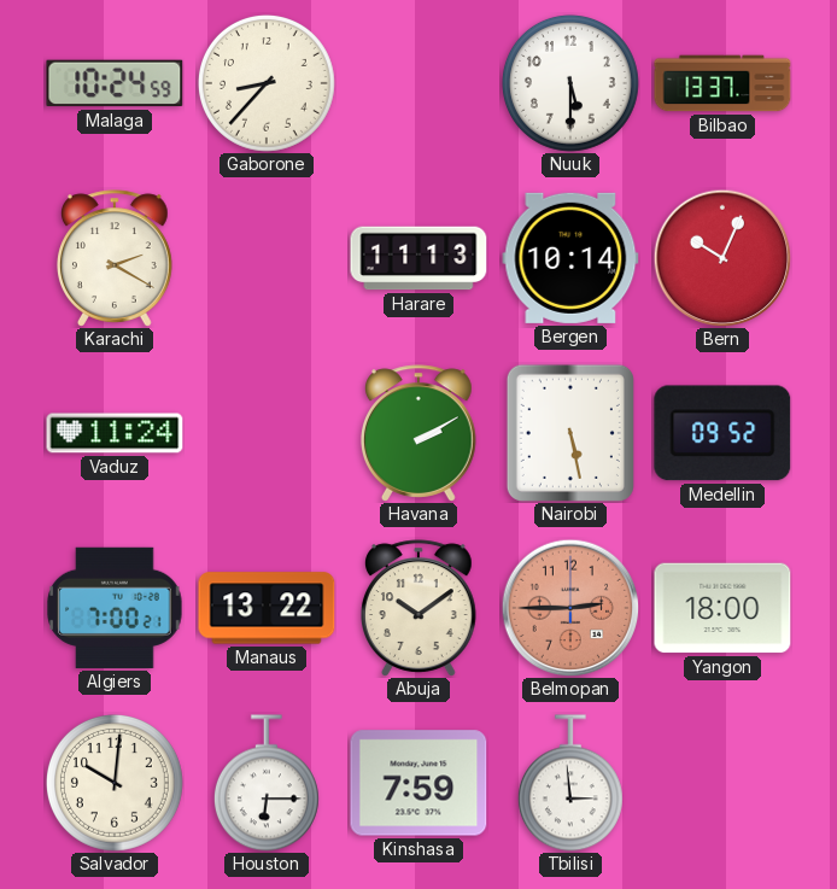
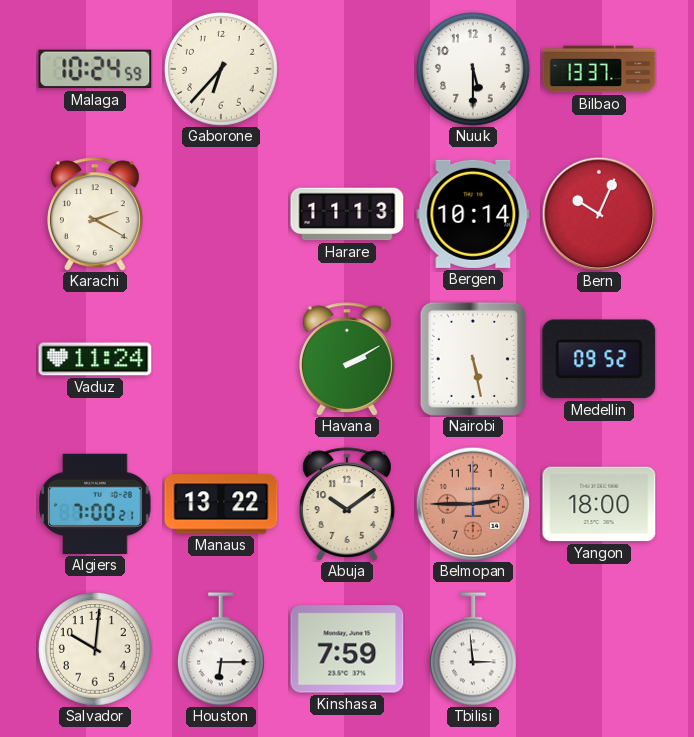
Gaborone: 8:37 -> 6:37 (221, 69)
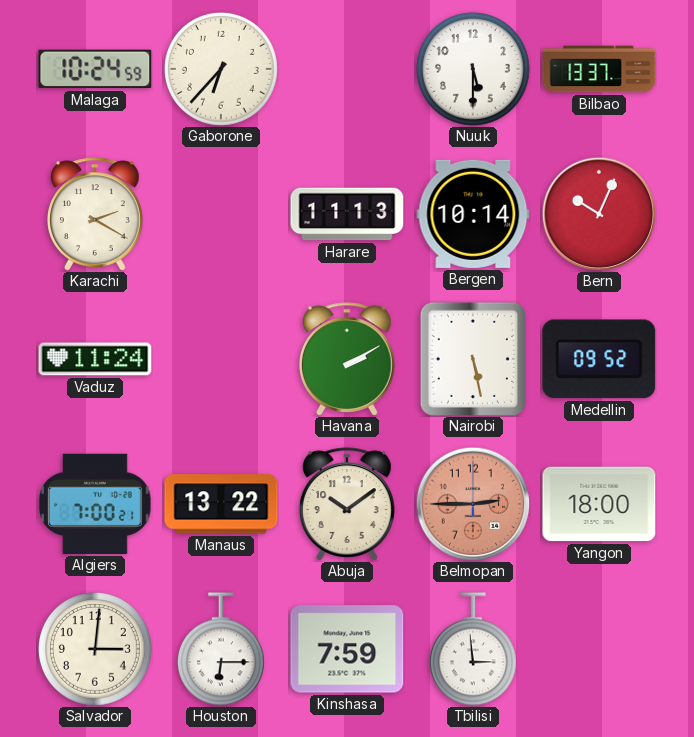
Salvador: 10:01 -> 3:01 (95, 649)
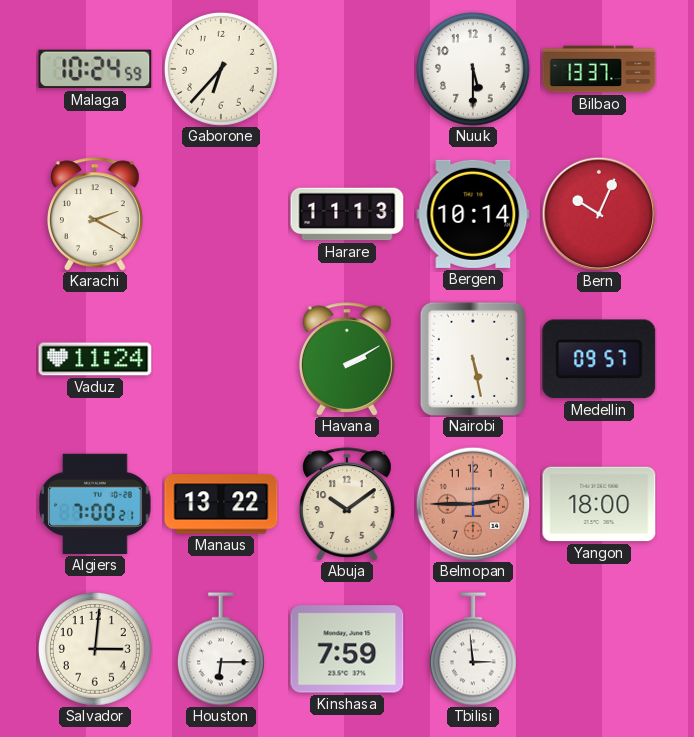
Medellin: 09:52 -> 09:57 (599, 359)
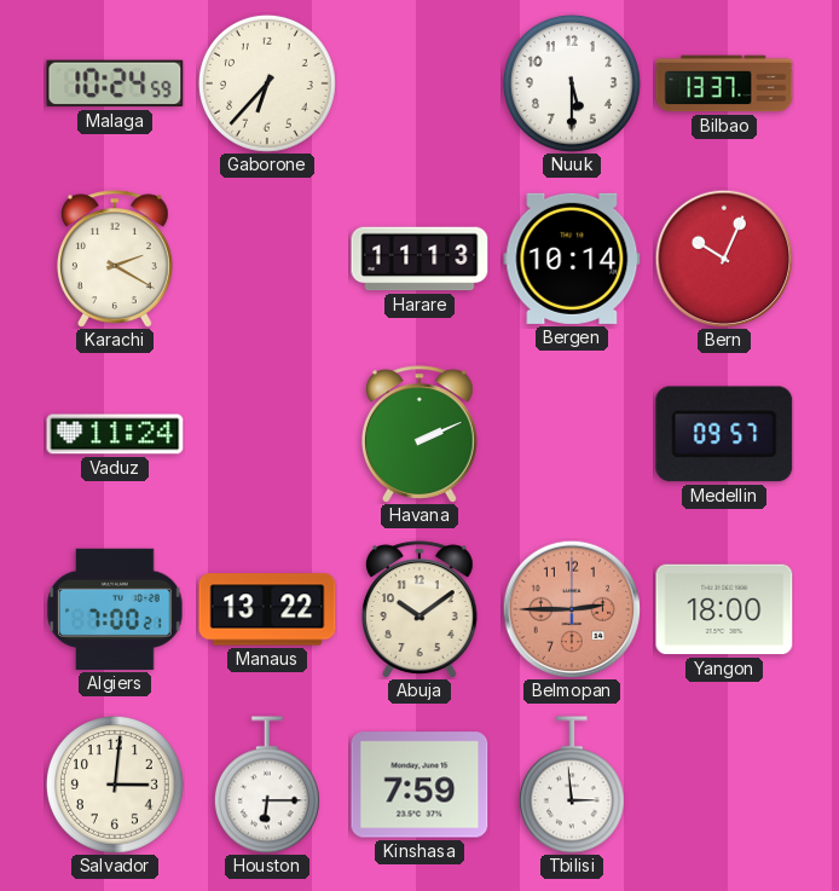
Havana: 2:10 -> 2:11 (419, 434)
Nairobi: 5:28 -> none (473, 359)
